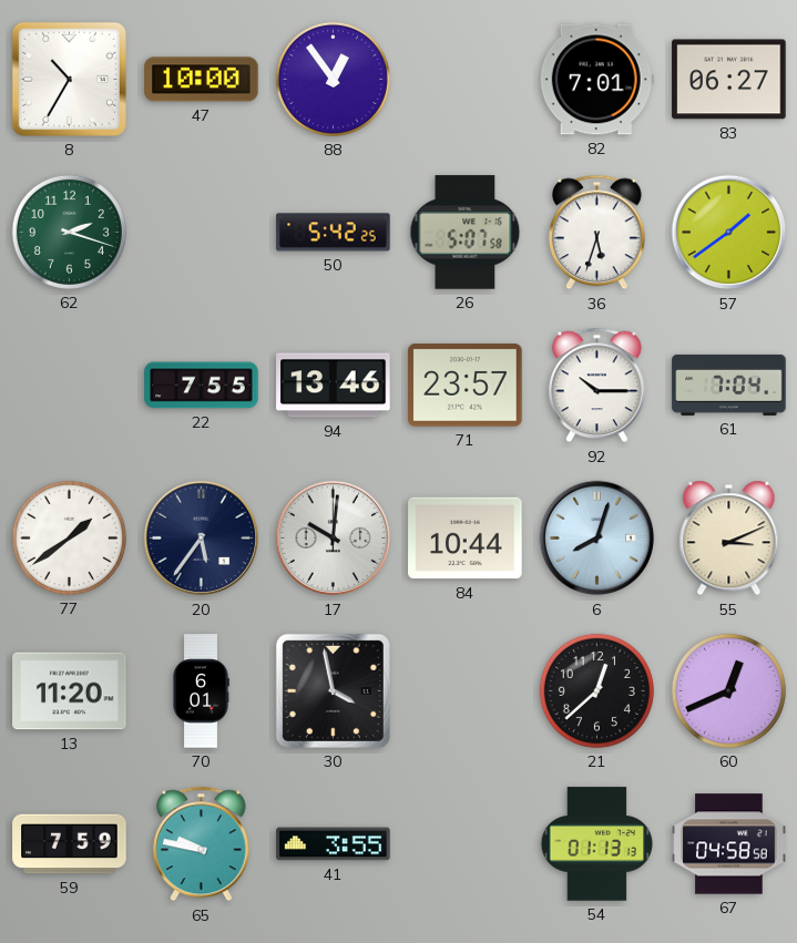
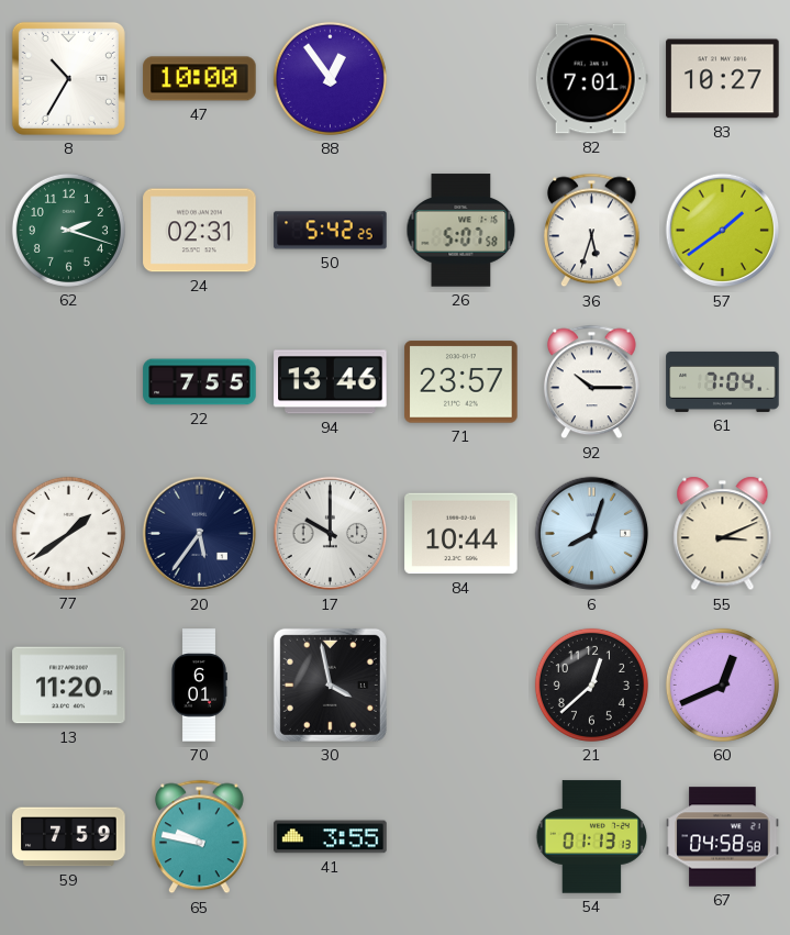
83: 06:27 -> 10:27 (723, 79)
24: none -> 02:31 (200, 231)
17: 10:01 -> 10:00 (331, 534)
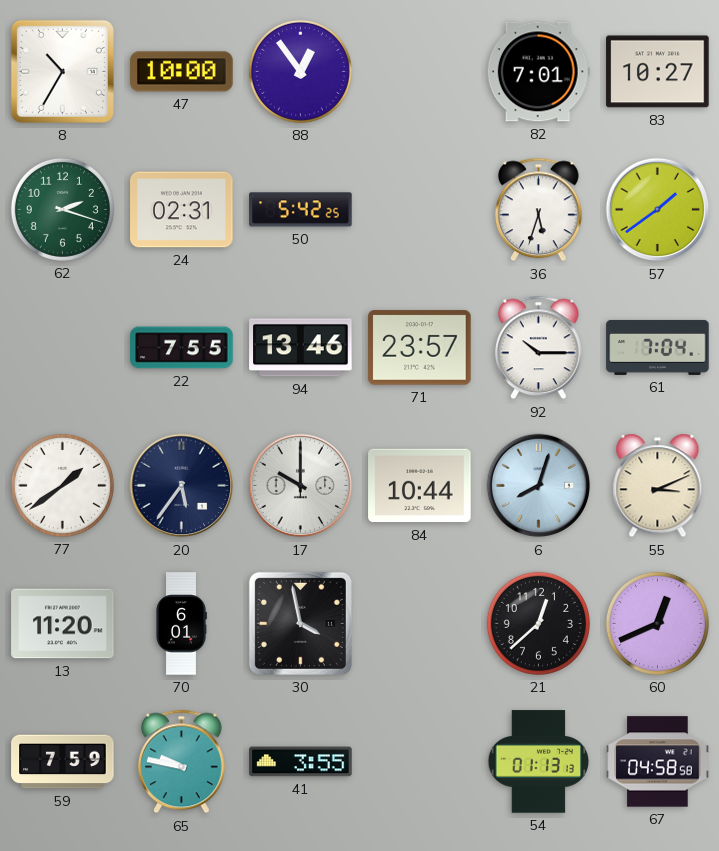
26: 5:07 -> none (461, 231)
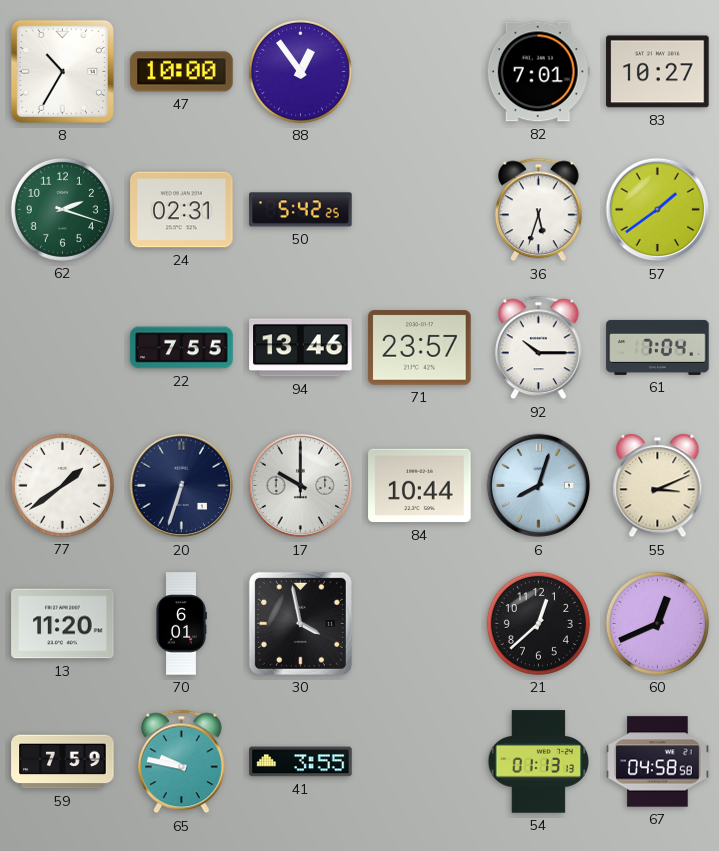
20: 5:36 -> 6:33 (182, 486)
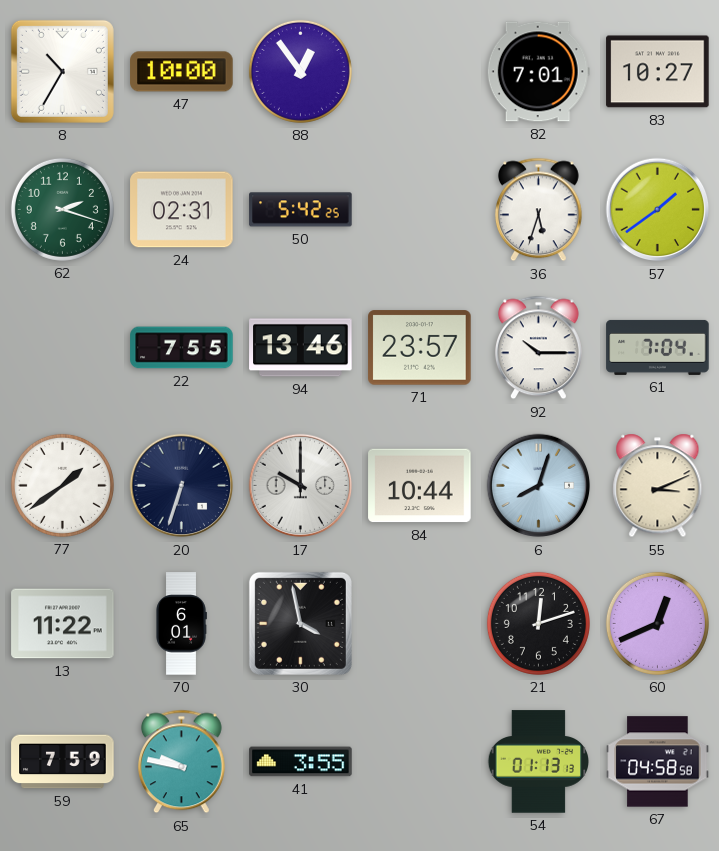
13: 11:20 -> 11:22 (63, 624)
21: 12:38 -> 12:12 (538, 623)
